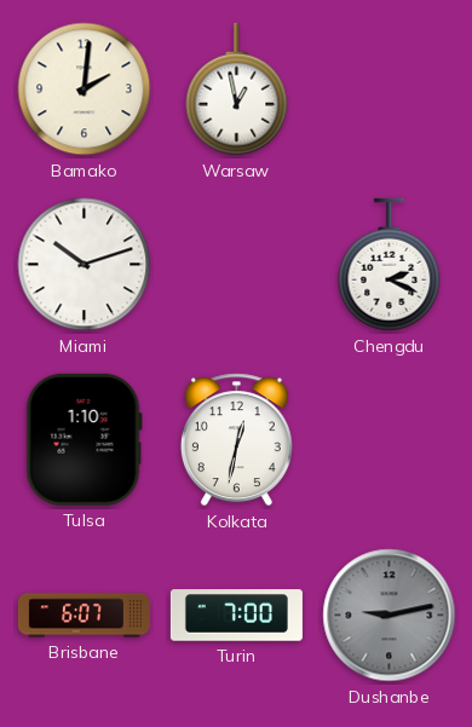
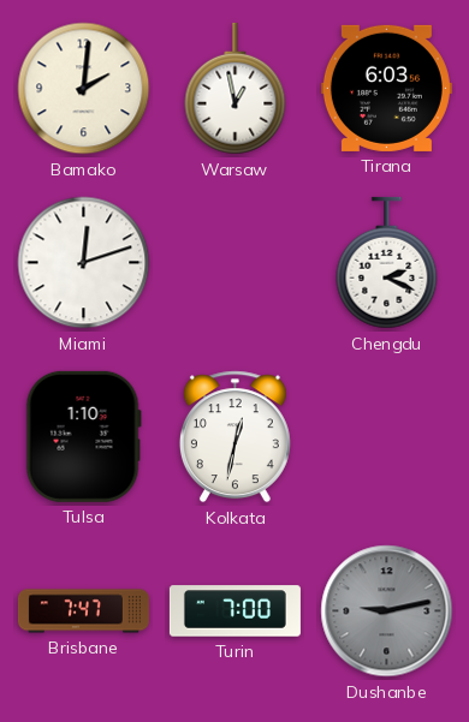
Tirana: none -> 6:03 (386, 88)
Miami: 10:12 -> 12:12 (84, 263)
Brisbane: 6:07 -> 7:47 (83, 611)
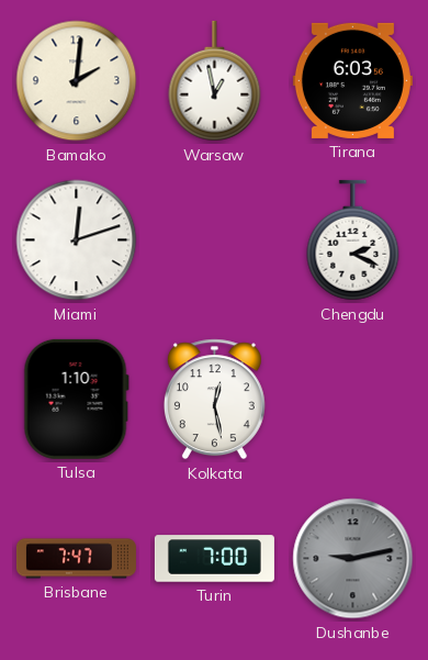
Kolkata: 12:32 -> 12:28 (214, 400)
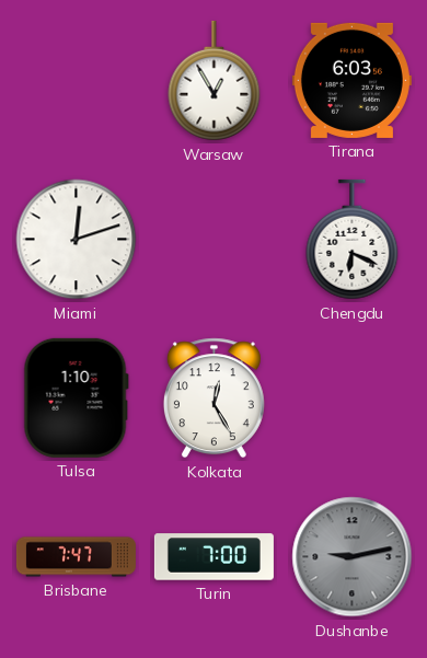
Bamako: 2:01 -> none (77, 81)
Warsaw: 12:58 -> 12:55 (215, 81)
Chengdu: 2:19 -> 6:19 (353, 240)
Kolkata: 12:28 -> 12:25 (214, 399)
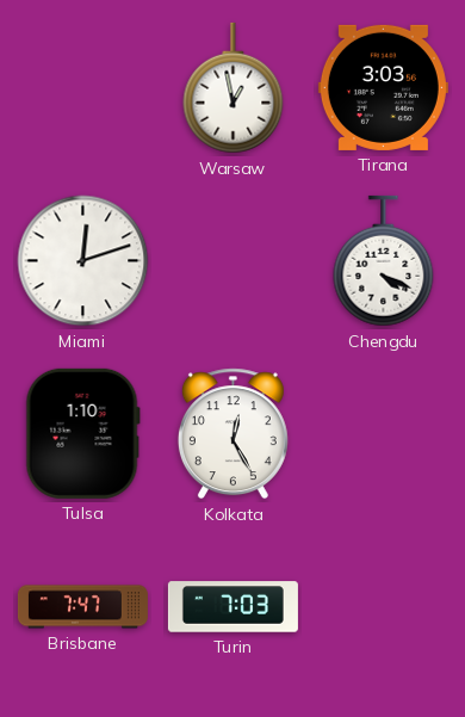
Warsaw: 12:55 -> 12:58 (234, 88)
Tirana: 6:03 -> 3:03 (383, 87)
Chengdu: 6:19 -> 4:19 (384, 261)
Turin: 7:00 -> 7:03 (232, 607)
Dushanbe: 9:13 -> none (353, 557)
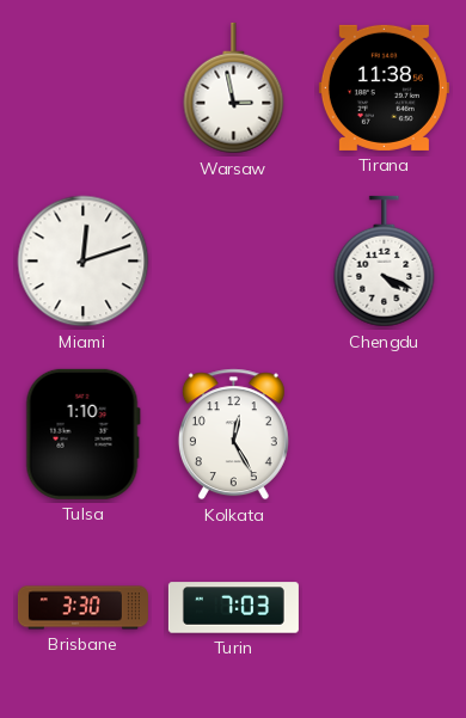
Warsaw: 12:58 -> 2:58 (234, 88)
Tirana: 3:03 -> 11:38 (384, 87)
Brisbane: 7:47 -> 3:30 (82, 608)
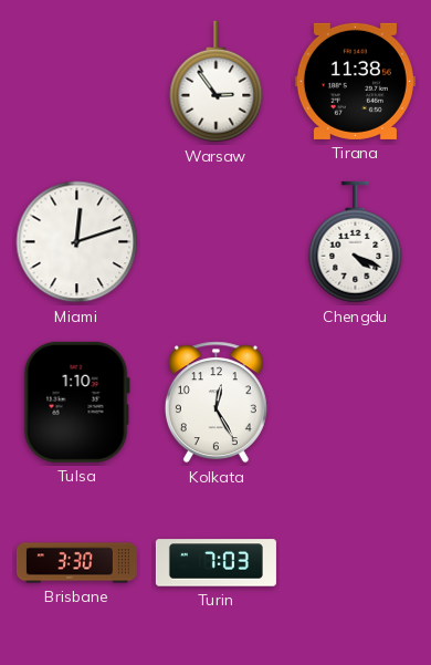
Warsaw: 2:58 -> 2:54 (217, 82)
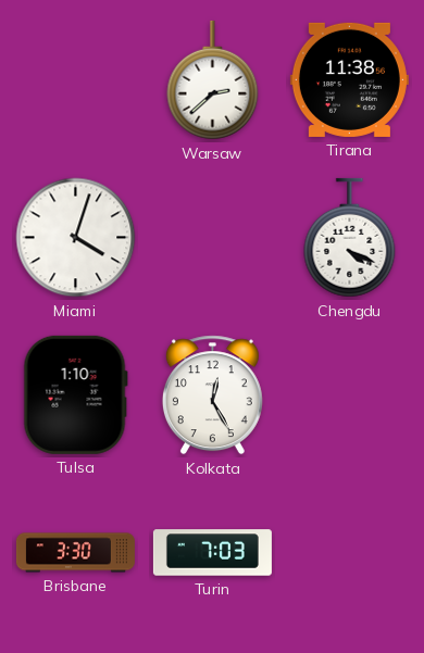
Warsaw: 2:54 -> 2:38 (213, 80)
Miami: 12:12 -> 4:03 (76, 238)
